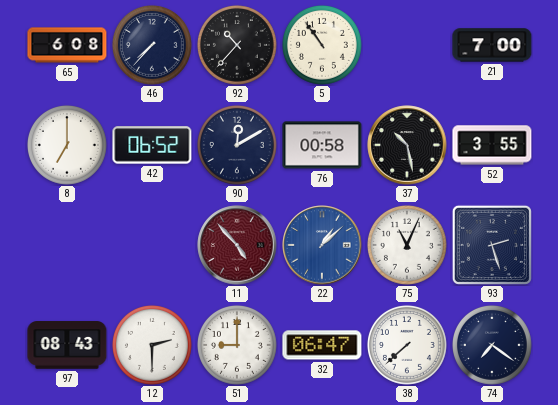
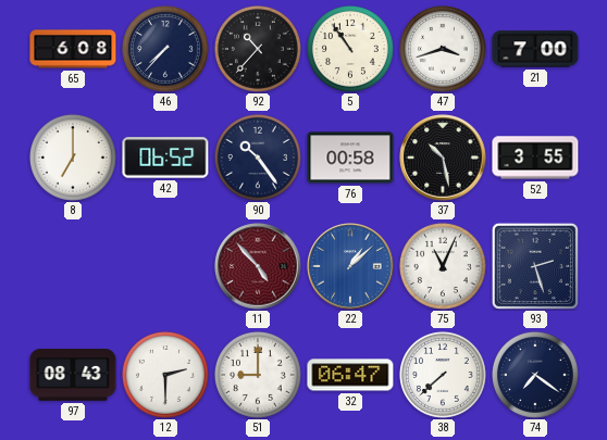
47: none -> 3:42 (443, 49)
90: 12:10 -> 10:24 (258, 158)
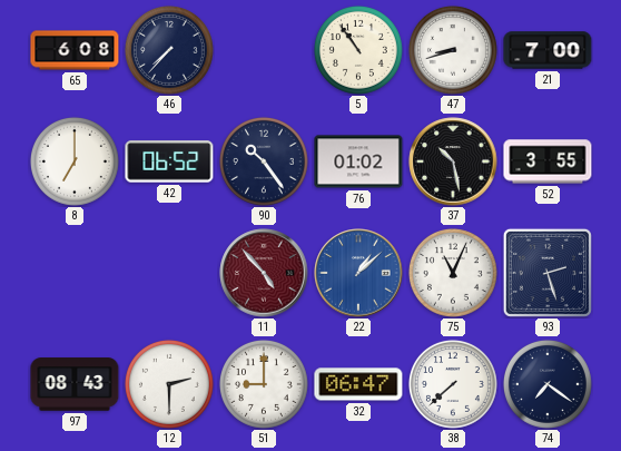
92: 10:37 -> none (258, 49)
47: 3:42 -> 8:42 (453, 50)
76: 00:58 -> 01:02 (358, 161)
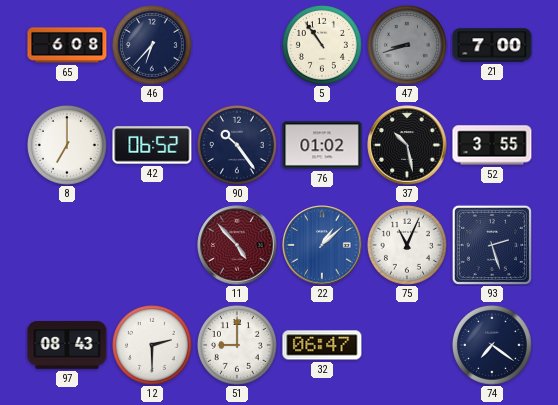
46: 7:37 -> 6:37 (152, 45)
47 dial: white -> grey (407, 45)
38: 7:38 -> none (453, 384)
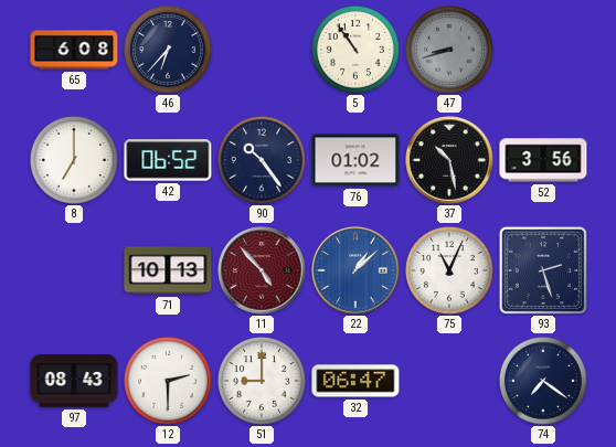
21: 7:00 -> none (492, 45)
52: 3:55 -> 3:56 (543, 160)
71: none -> 10:13 (168, 270)
